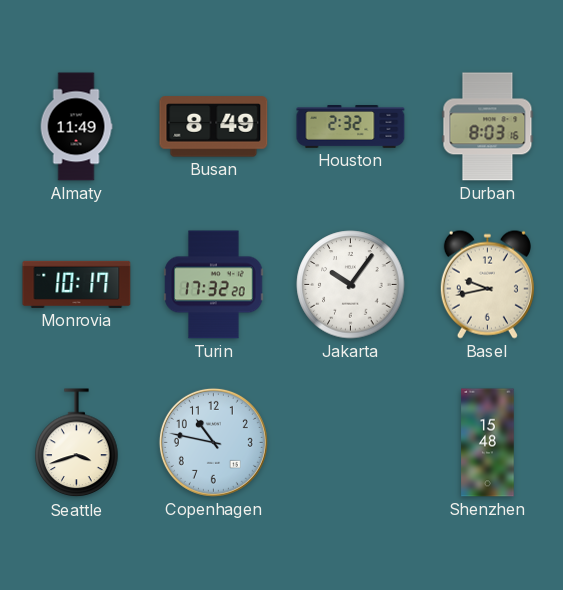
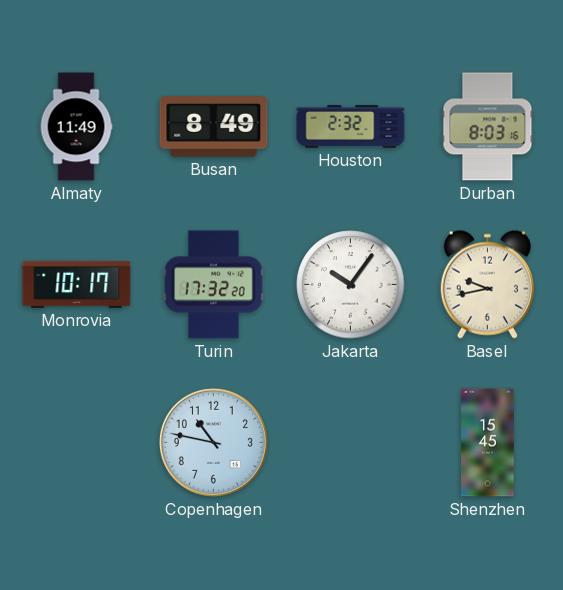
Seattle: 3:42 -> none (77, 443)
Shenzhen: 15:48 -> 15:45 (488, 443)
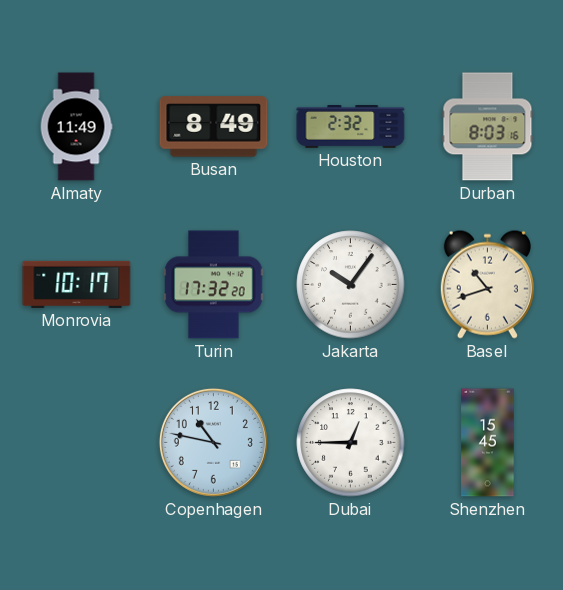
Basel: 9:43 -> 10:42 (487, 284)
Dubai: none -> 12:45 (351, 443)
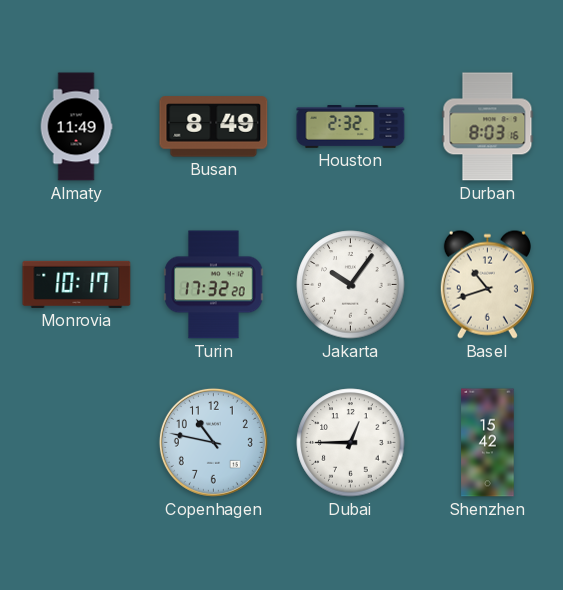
Shenzhen: 15:45 -> 15:42 (488, 443)
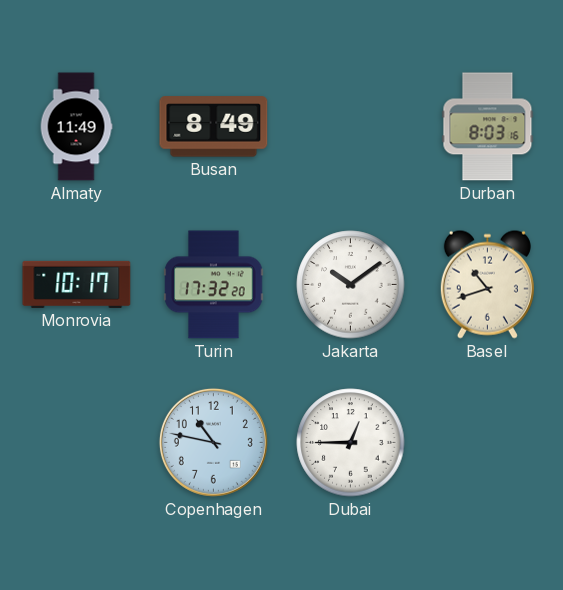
Houston: 2:32 -> none (351, 127)
Jakarta: 10:06 -> 10:09 (351, 285)
Shenzhen: 15:42 -> none (488, 443)
